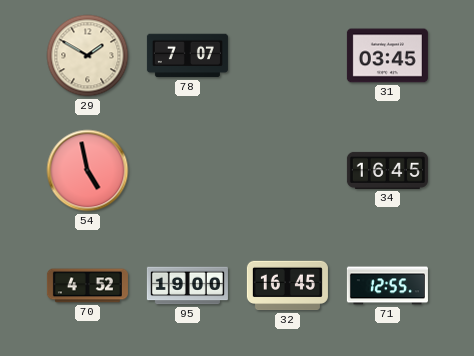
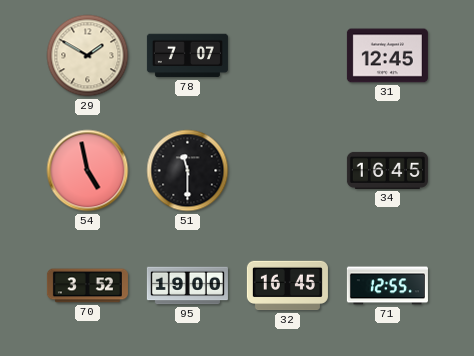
31: 03:45 -> 12:45 (387, 56)
51: none -> 11:30 (188, 171)
70: 4:52 -> 3:52 (87, 286)
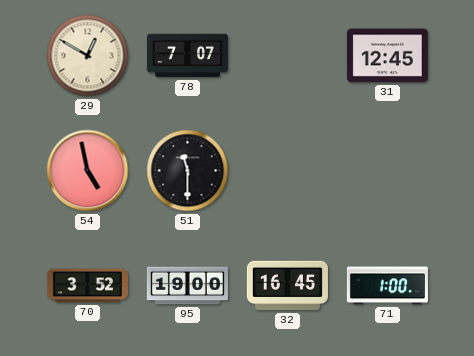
29: 1:50 -> 12:50 (88, 56)
34: 16:45 -> none (387, 170)
71: 12:55 -> 1:00 (387, 286)
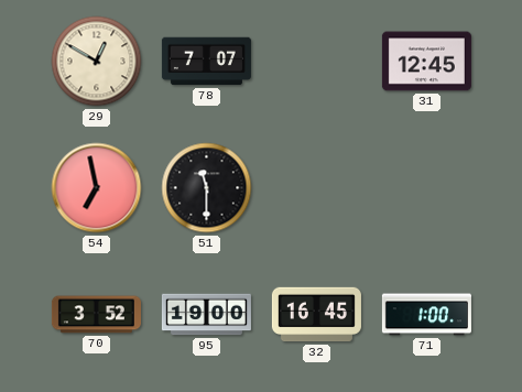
54: 4:58 -> 6:58 (97, 188)
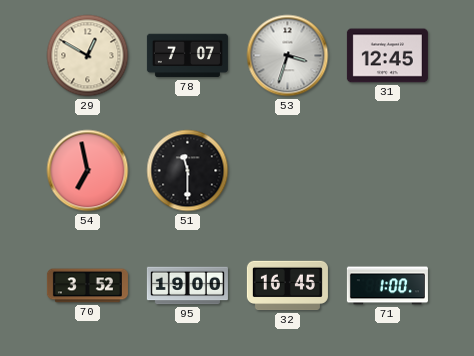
53: none -> 3:33 (288, 56)
